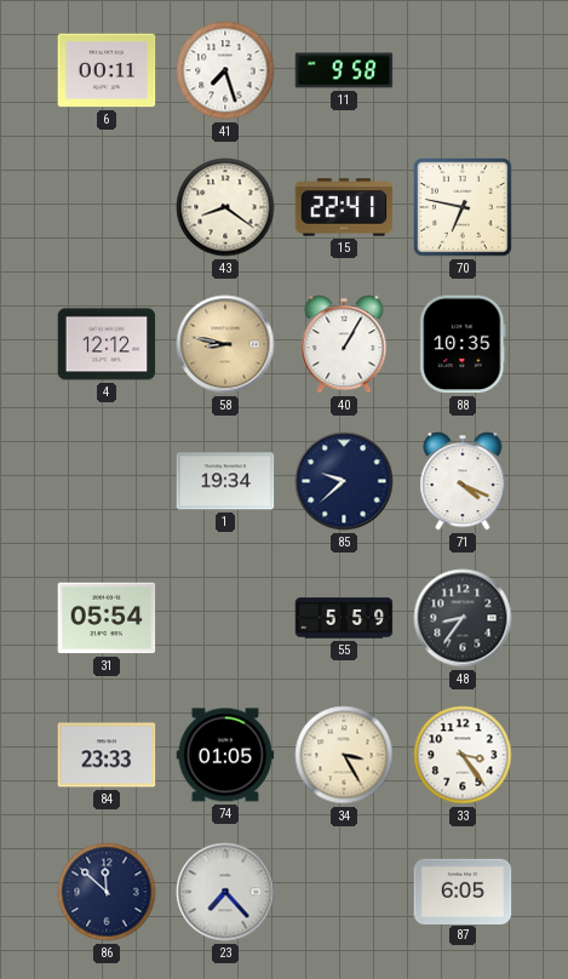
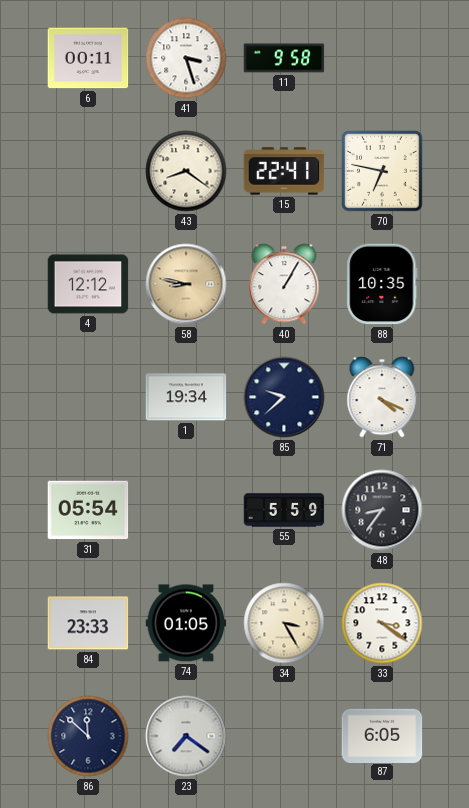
41: 7:27 -> 3:27 (186, 58)
33: 3:24 -> 3:21 (382, 623)
23: 7:23 -> 7:21 (186, 736)
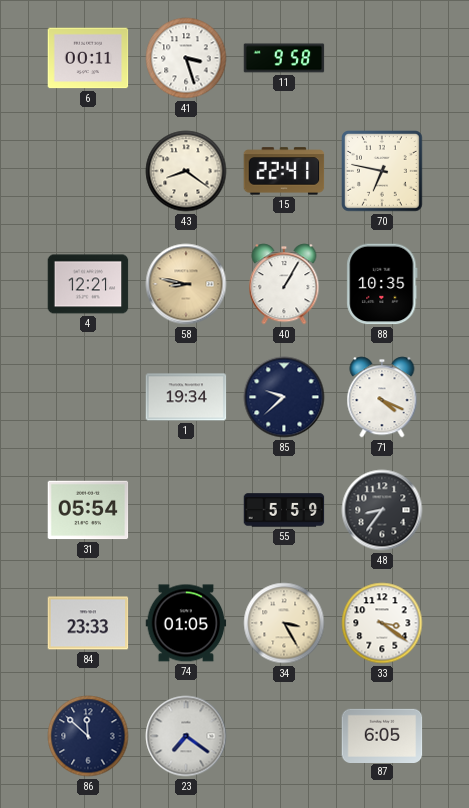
4: 12:12 -> 12:21 (88, 284)
